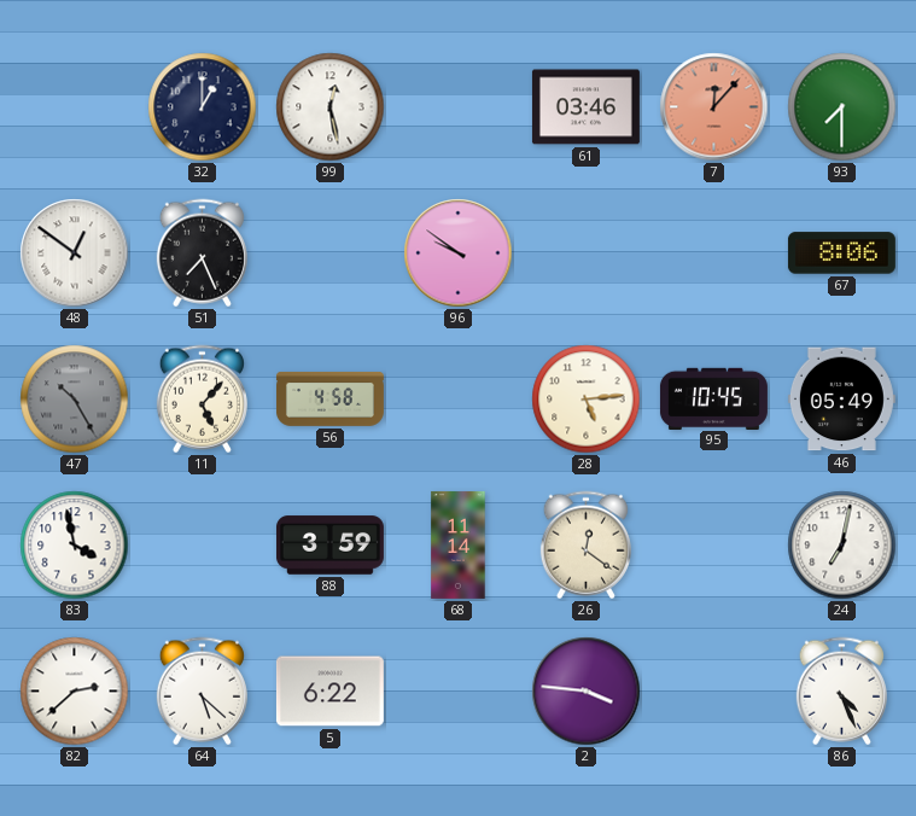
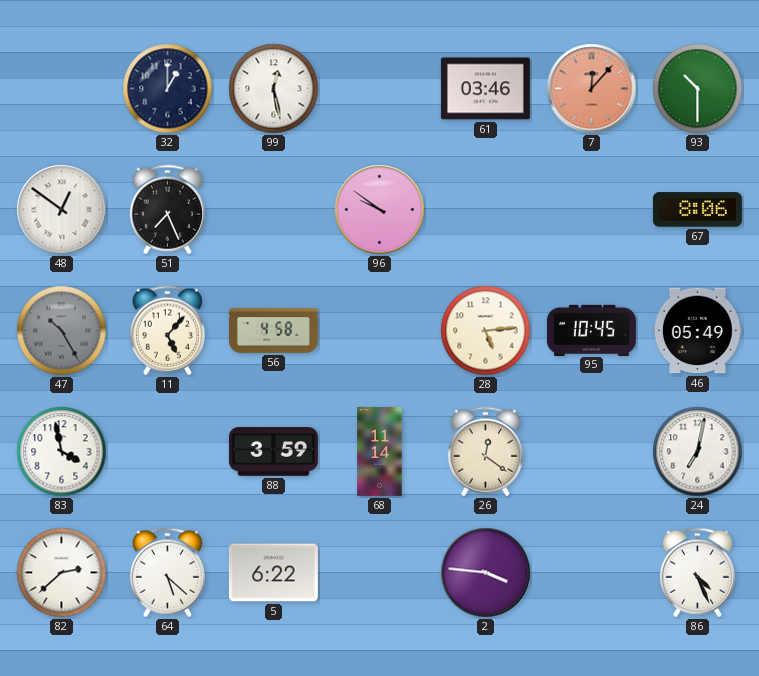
93: 7:30 -> 10:30 (698, 89)
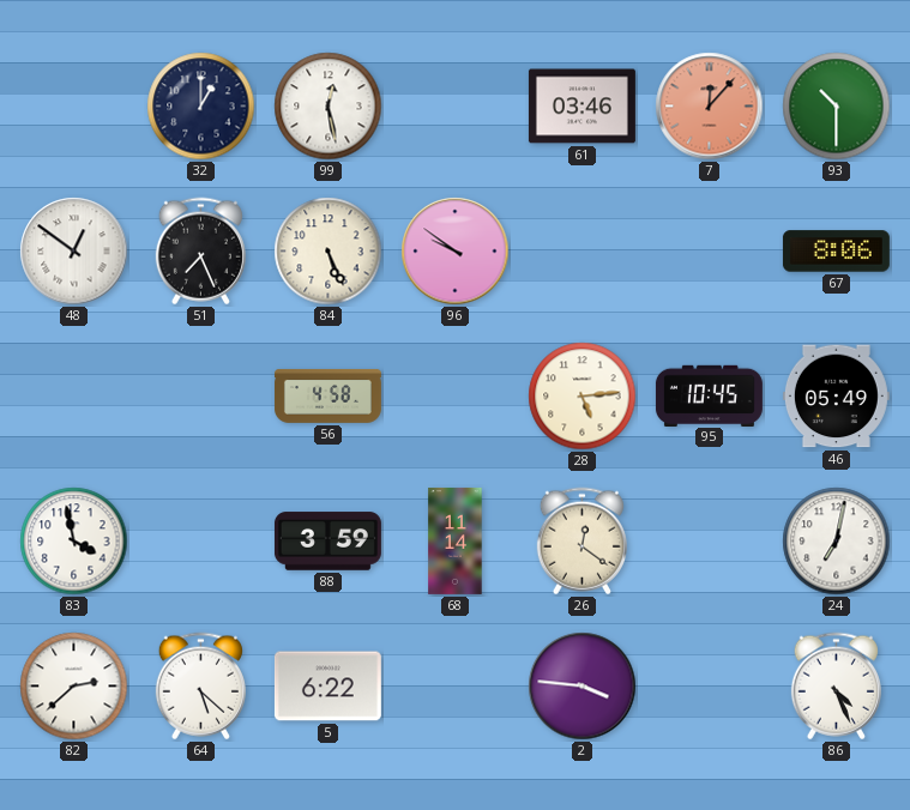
84: none -> 5:26 (329, 252)
47: 10:25 -> none (62, 331)
11: 5:07 -> none (167, 331)
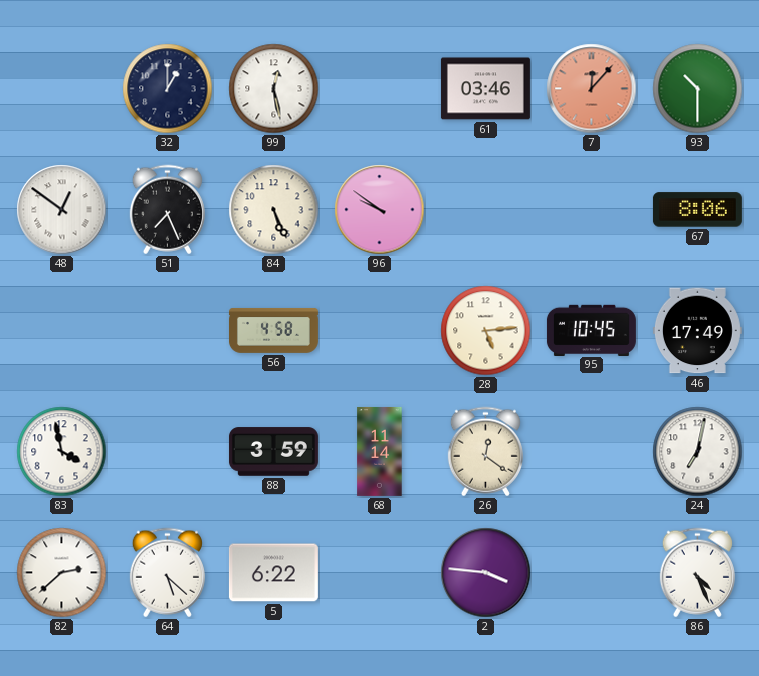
46: 05:49 -> 17:49 (697, 331)
